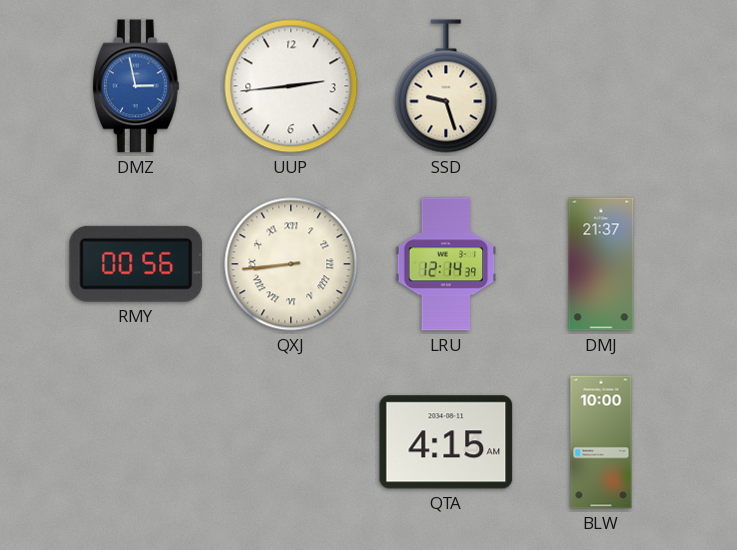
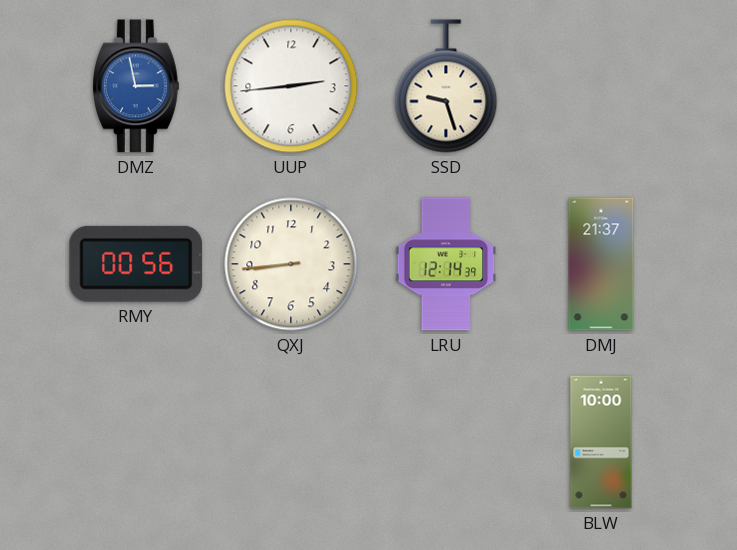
QXJ numerals: Roman -> Arabic (291, 264)
QTA: 4:15 -> none (446, 442)
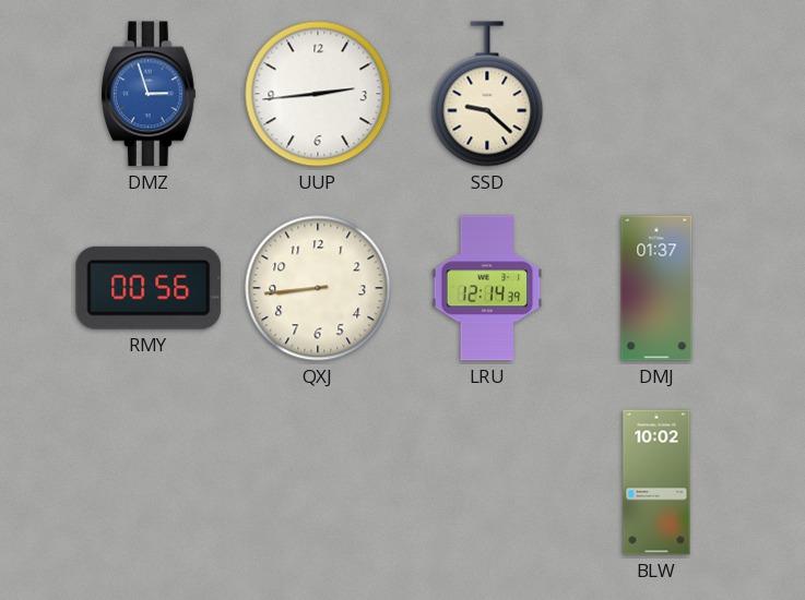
DMZ: 2:58 -> 2:57 (149, 94)
SSD: 9:27 -> 9:22 (487, 94)
DMJ: 21:37 -> 01:37 (656, 288)
BLW: 10:00 -> 10:02 (656, 482)
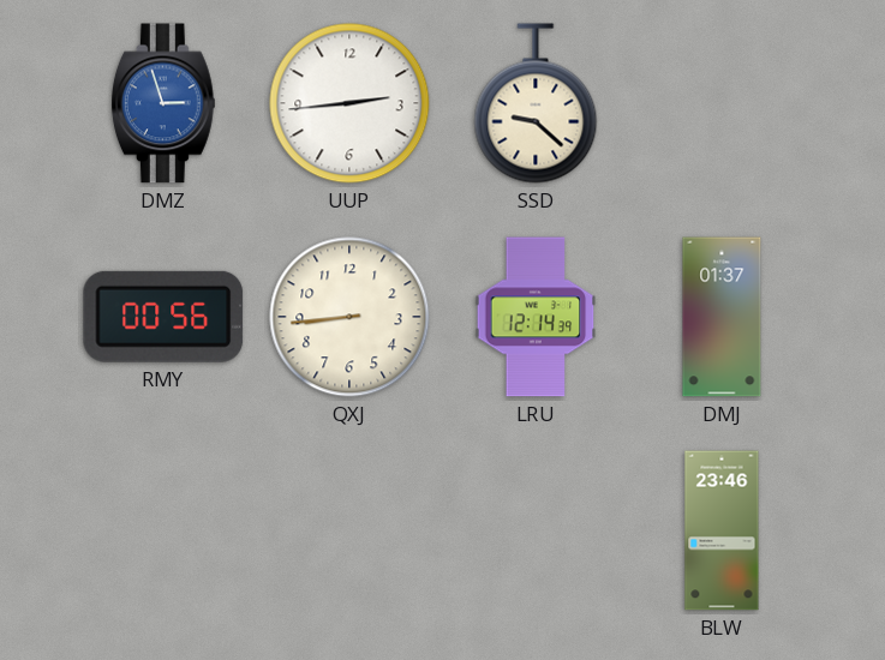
BLW: 10:02 -> 23:46 (722, 530)
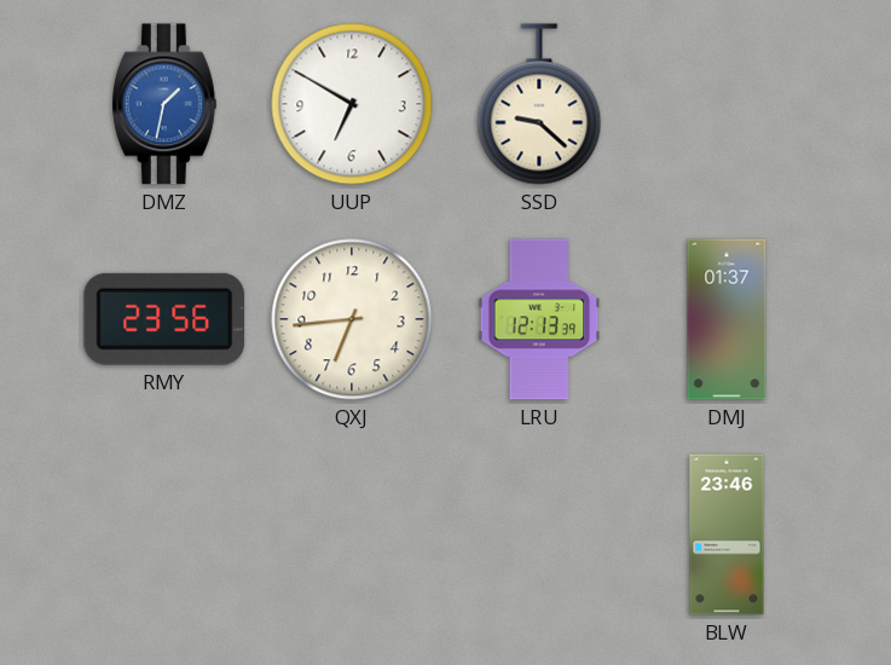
DMZ: 2:57 -> 1:32 (164, 104)
UUP: 2:44 -> 6:50 (352, 104)
RMY: 00:56 -> 23:56 (164, 319)
QXJ: 8:44 -> 6:44 (352, 319)
LRU: 12:14 -> 12:13 (539, 319)
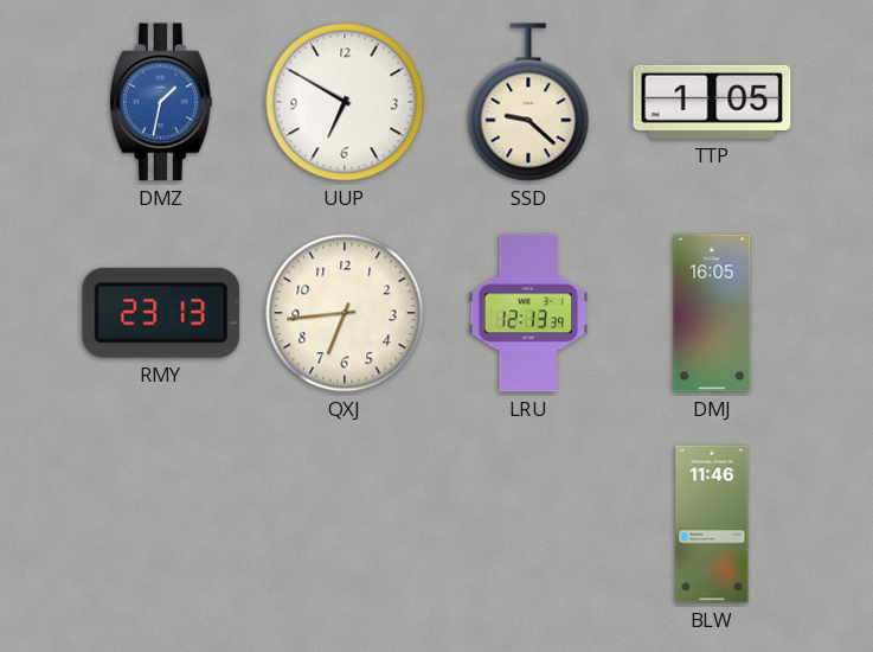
TTP: none -> 1:05 (712, 102)
RMY: 23:56 -> 23:13 (161, 313)
DMJ: 01:37 -> 16:05 (712, 313)
BLW: 23:46 -> 11:46 (712, 524)
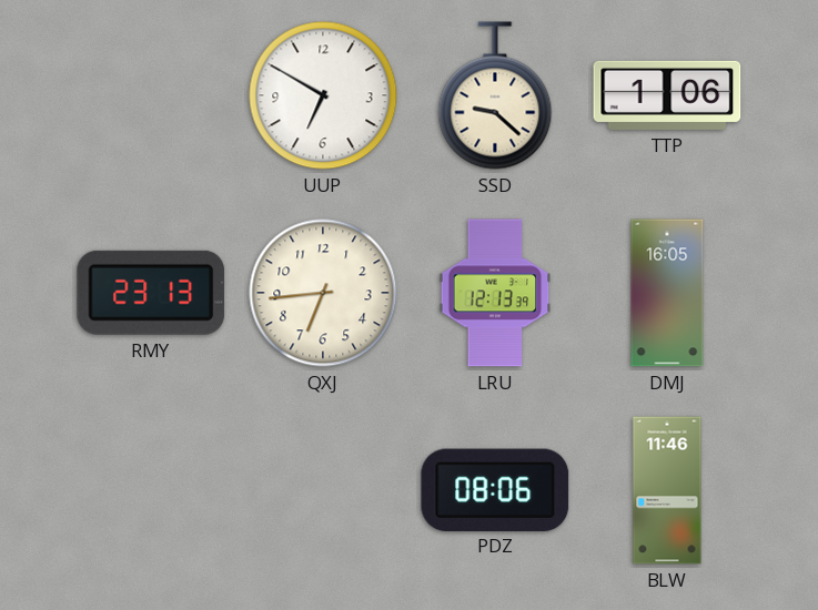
DMZ: 1:32 -> none (161, 102)
TTP: 1:05 -> 1:06 (667, 95)
PDZ: none -> 08:06 (495, 489)
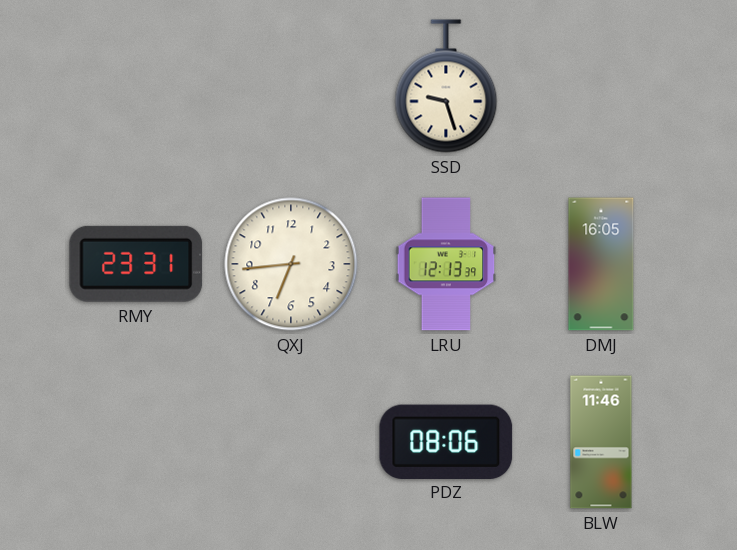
UUP: 6:50 -> none (323, 95)
SSD: 9:22 -> 9:27 (446, 86)
TTP: 1:06 -> none (667, 95)
RMY: 23:13 -> 23:31 (136, 264)
